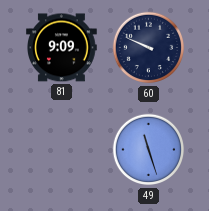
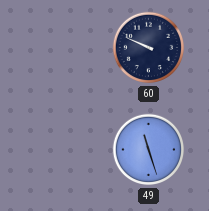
81: 9:09 -> none (62, 48)
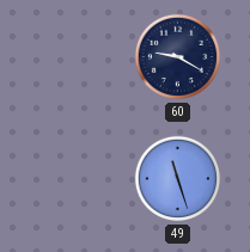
60: 9:49 -> 9:20 (178, 57)
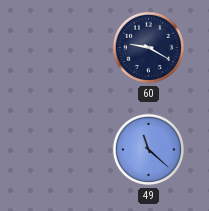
49: 11:27 -> 11:22 (149, 150)
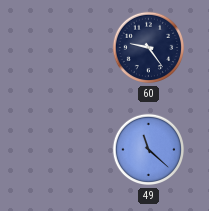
60: 9:20 -> 9:24 (149, 48)
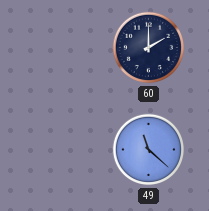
60: 9:24 -> 2:00 (149, 48)
